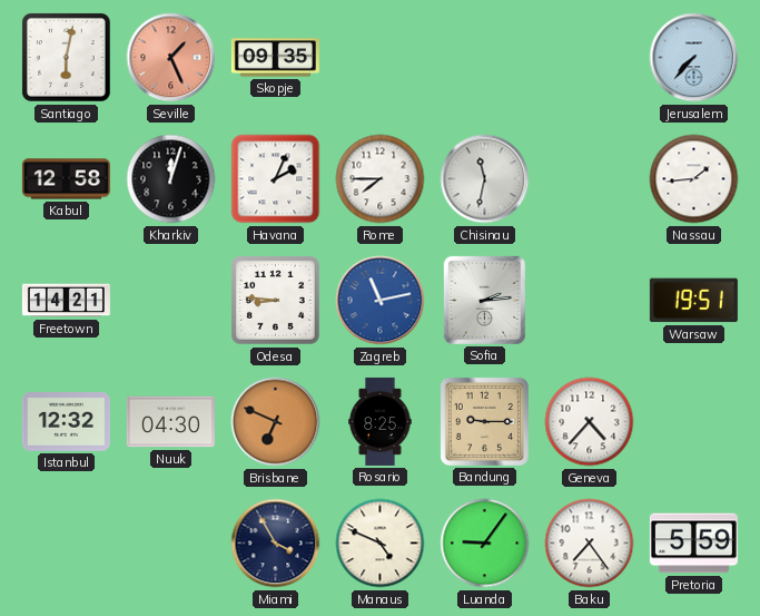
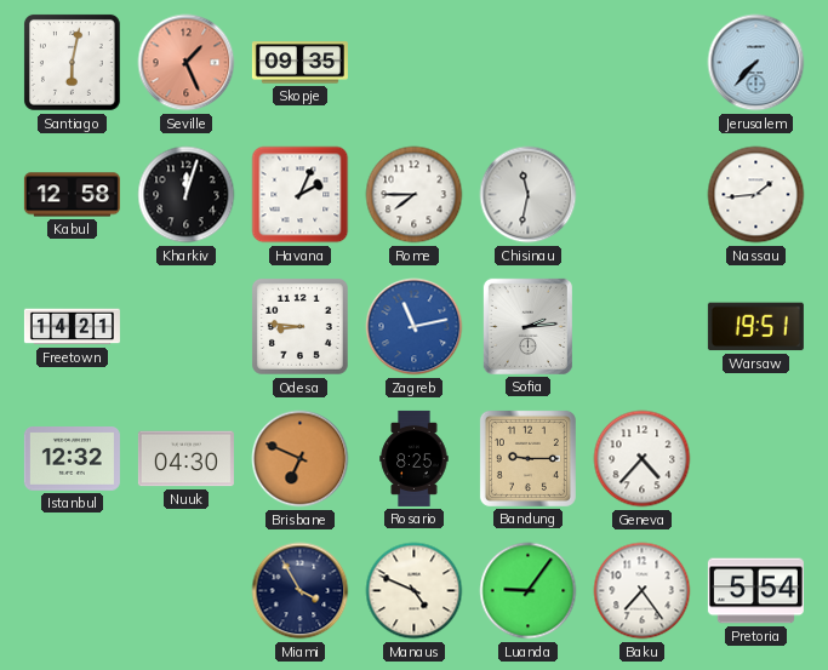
Pretoria: 5:59 -> 5:54 (755, 591)
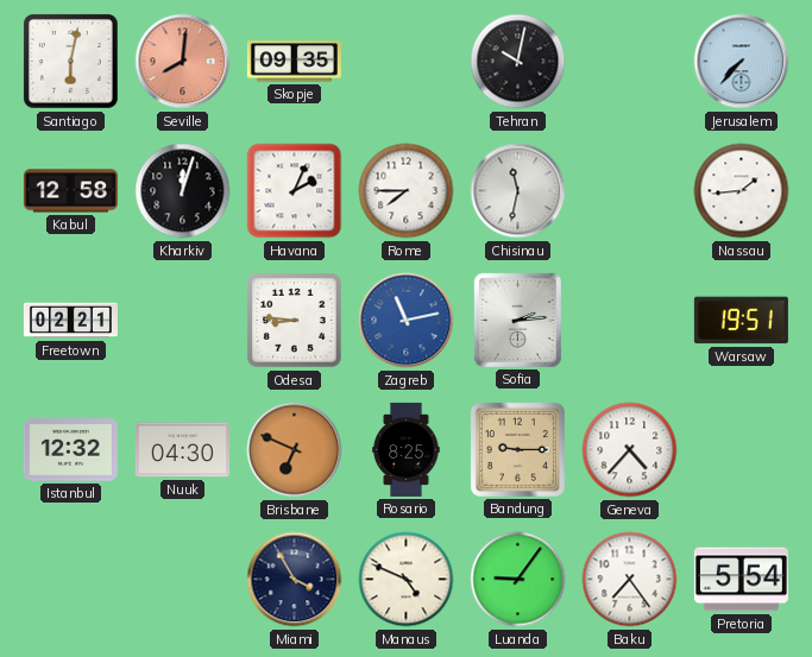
Seville: 1:26 -> 8:01 (183, 62)
Tehran: none -> 10:02 (518, 62)
Freetown: 14:21 -> 02:21 (70, 321)
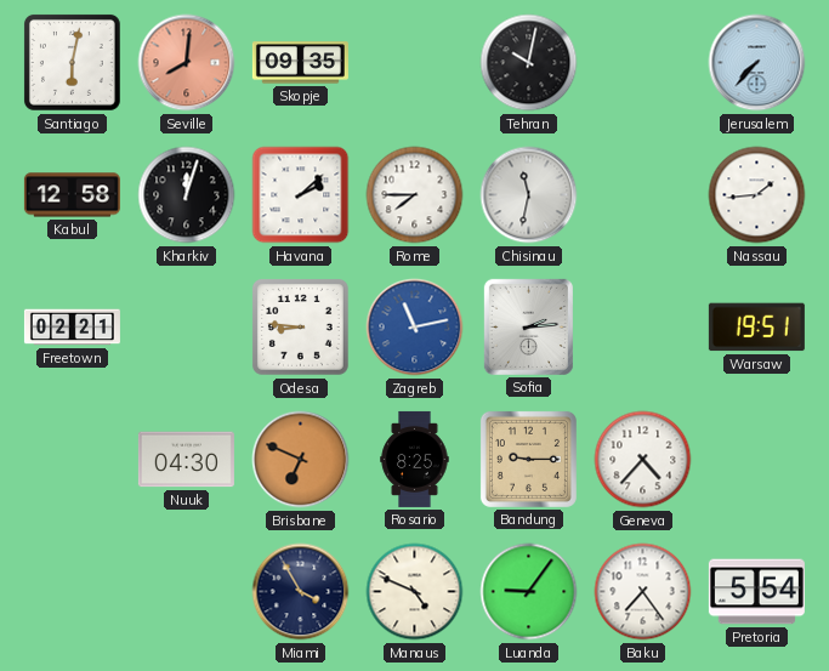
Havana: 2:04 -> 2:08 (301, 195)
Istanbul: 12:32 -> none (70, 450)
